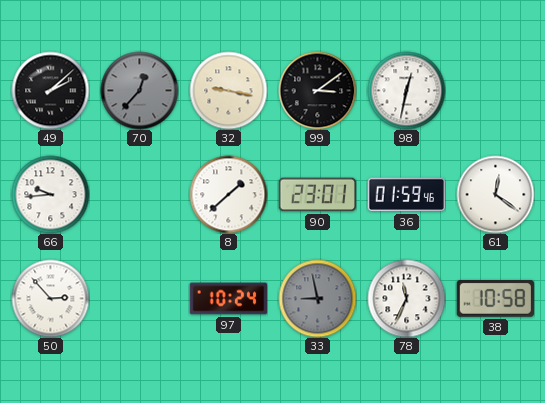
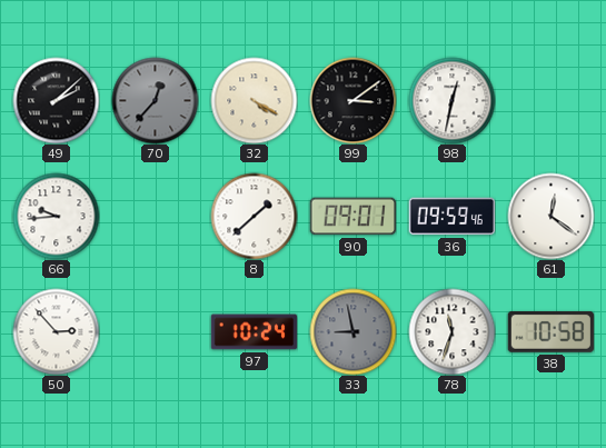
32: 9:17 -> 4:20 (254, 100)
90: 23:01 -> 09:01 (352, 217)
36: 01:59 -> 09:59 (451, 217)
78: 11:34 -> 11:33 (451, 331)
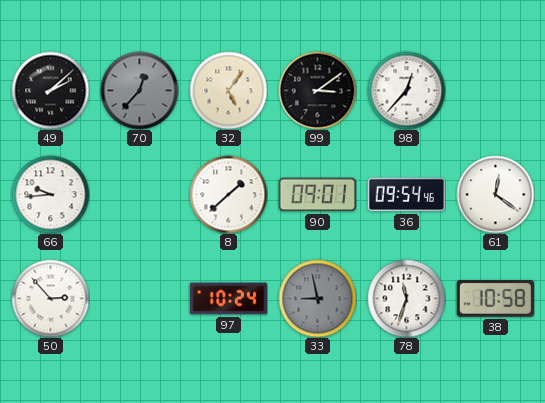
32: 4:20 -> 5:06 (228, 90)
98: 12:32 -> 12:37 (406, 90)
36: 09:59 -> 09:54 (406, 195)
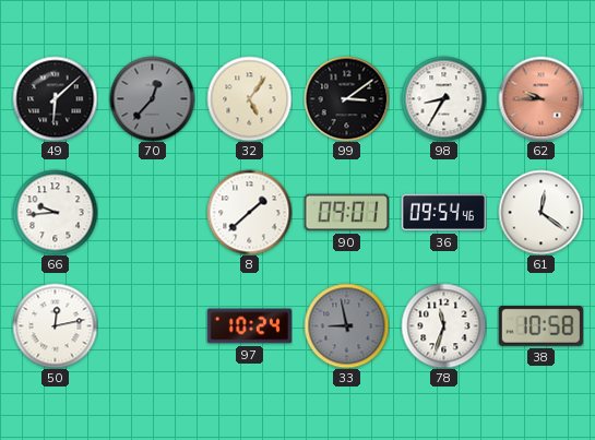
49: 2:08 -> 6:08 (55, 98)
98: 12:37 -> 8:35 (443, 98)
62: none -> 9:45 (540, 98)
50: 2:53 -> 12:13 (55, 325)
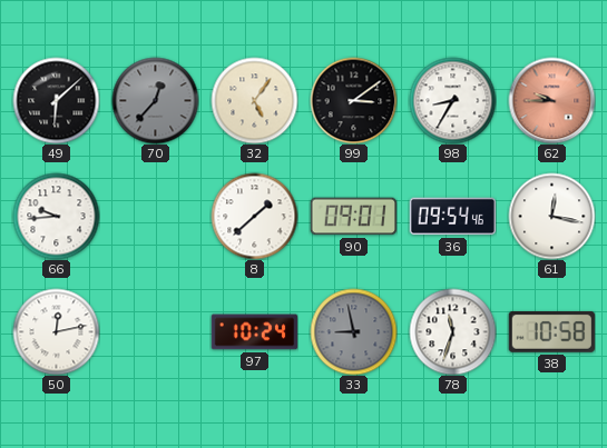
61: 12:21 -> 12:17 (551, 216)
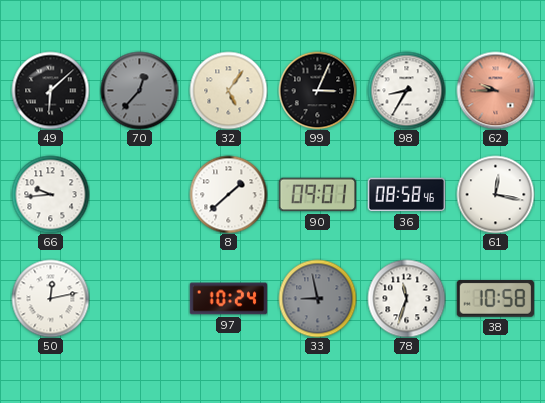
99: 3:09 -> 3:04 (317, 90)
36: 09:54 -> 08:58 (406, 195)
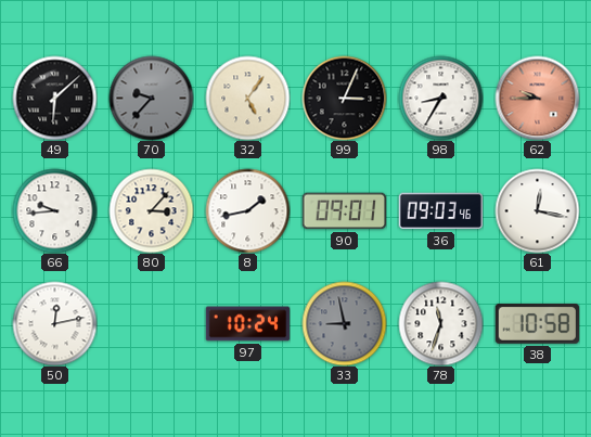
70: 12:37 -> 9:37 (151, 98)
80: none -> 3:07 (151, 210)
8: 1:38 -> 1:43 (247, 210)
36: 08:58 -> 09:03 (440, 211)
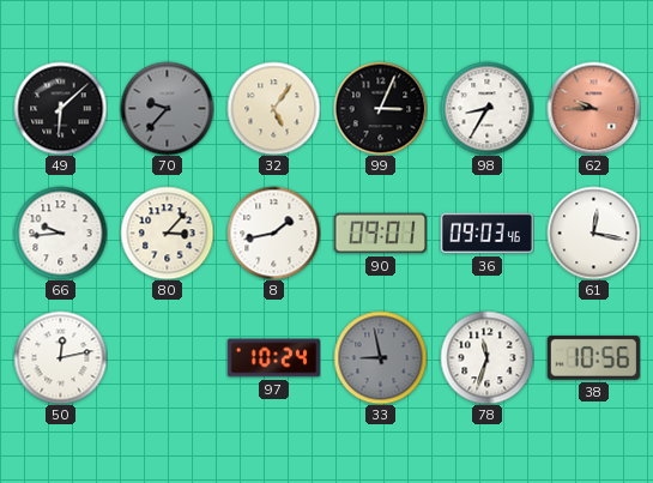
38: 10:58 -> 10:56 (593, 357)
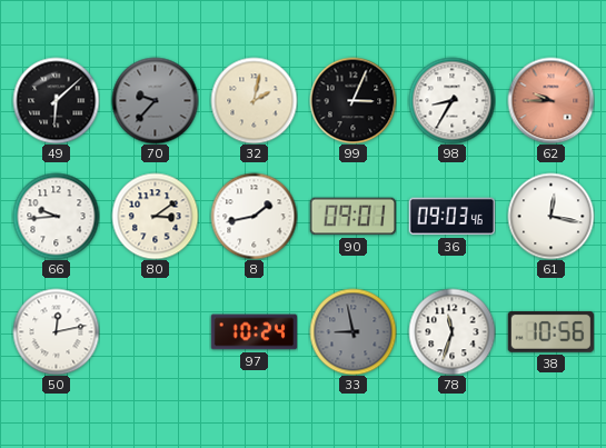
32: 5:06 -> 2:02 (254, 100)
80: 3:07 -> 3:09 (155, 216)
